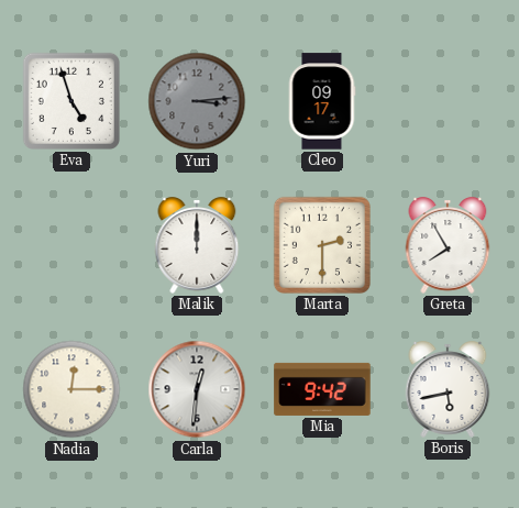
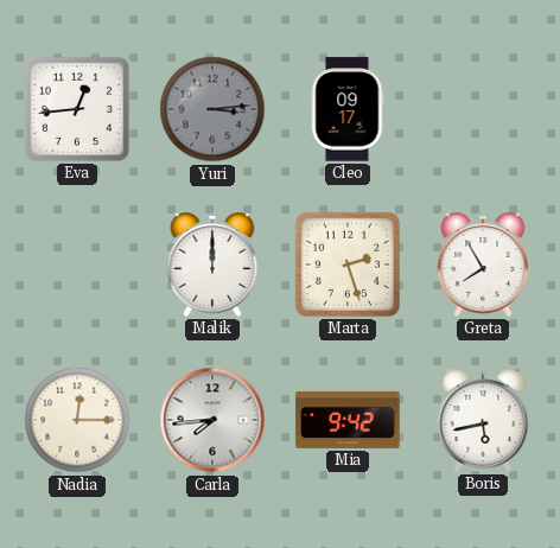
Eva: 4:57 -> 12:44 (77, 109)
Marta: 2:30 -> 2:27 (348, 265)
Carla: 12:31 -> 7:44 (212, 420)
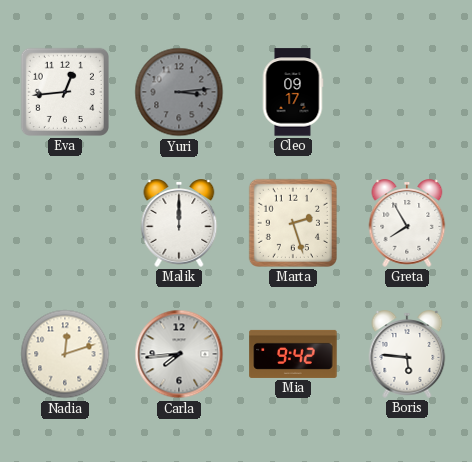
Nadia: 12:15 -> 12:12 (65, 354)
Boris: 5:43 -> 5:46 (407, 354)
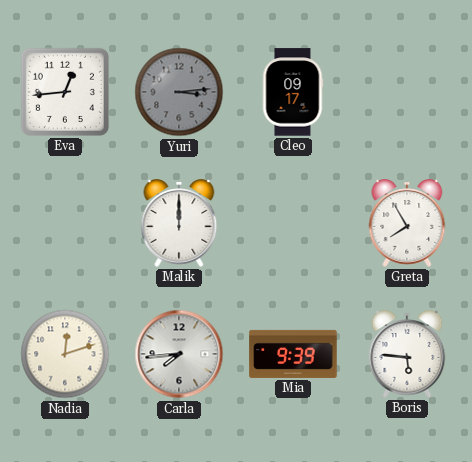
Marta: 2:27 -> none (293, 223)
Mia: 9:42 -> 9:39 (293, 354)
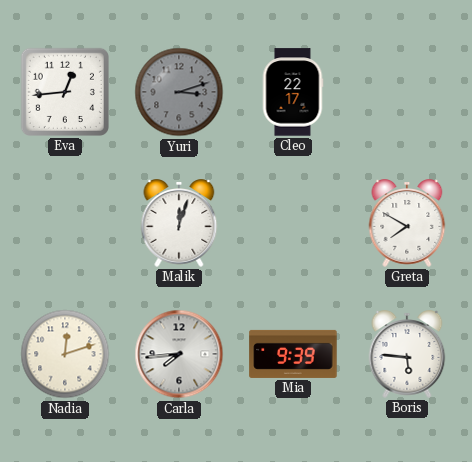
Yuri: 3:14 -> 3:12 (179, 92)
Cleo: 09:17 -> 22:17 (293, 92)
Malik: 12:00 -> 12:03 (179, 223)
Greta: 7:55 -> 7:50 (407, 223)
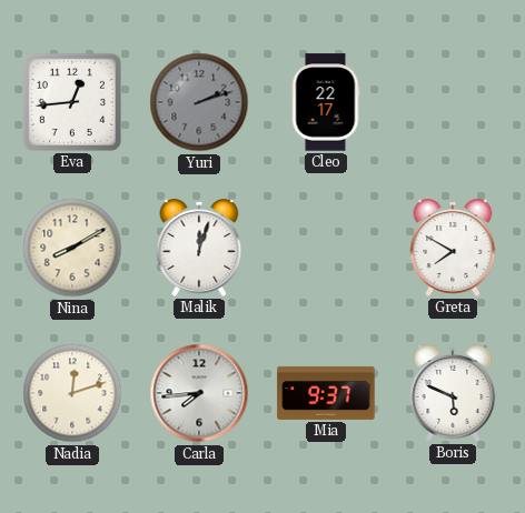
Yuri: 3:12 -> 2:12 (199, 102)
Nina: none -> 8:10 (72, 248)
Mia: 9:39 -> 9:37 (326, 393)
Boris: 5:46 -> 5:49 (453, 393)
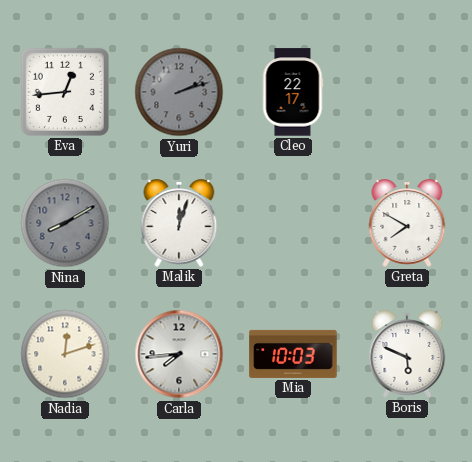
Nina dial: cream -> grey (65, 223)
Mia: 9:37 -> 10:03 (293, 354)
